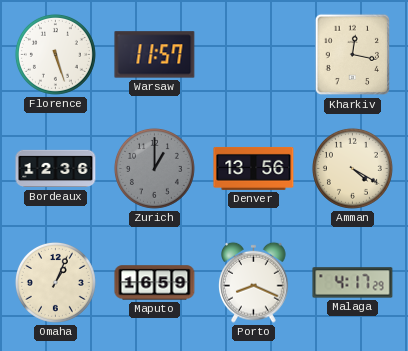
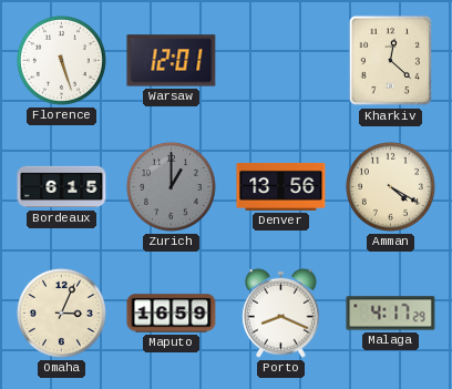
Warsaw: 11:57 -> 12:01 (172, 61)
Kharkiv: 12:17 -> 12:22 (390, 61)
Bordeaux: 12:36 -> 6:15 (62, 187)
Omaha: 1:04 -> 3:04 (61, 313)
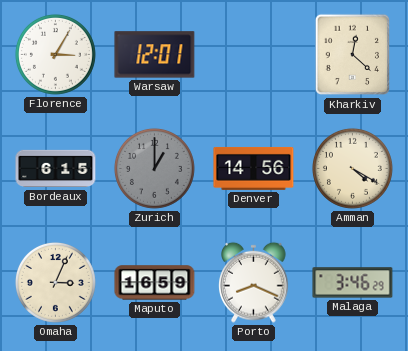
Florence: 5:27 -> 3:05 (55, 54)
Denver: 13:56 -> 14:56 (254, 168)
Malaga: 4:17 -> 3:46 (353, 283)
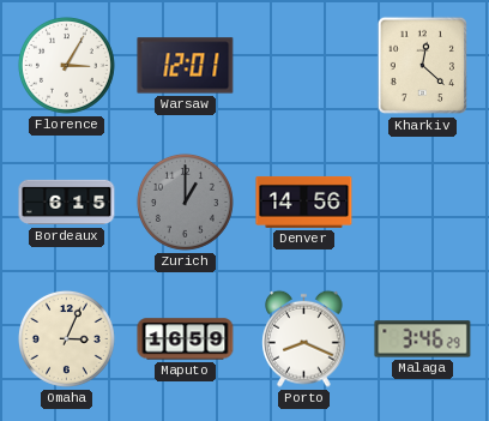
Amman: 4:20 -> none (352, 168)
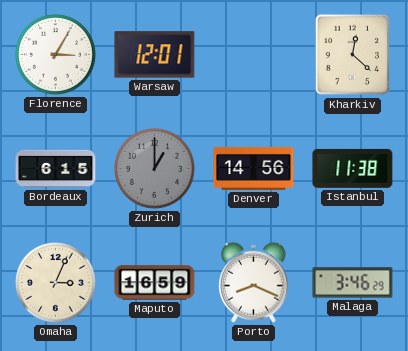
Istanbul: none -> 11:38 (353, 168)
